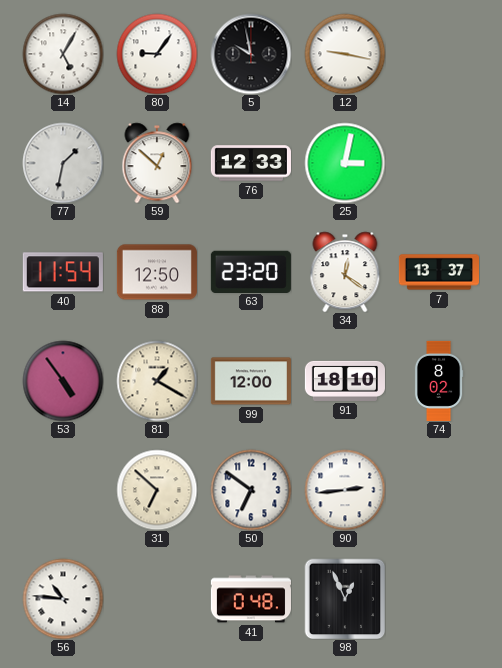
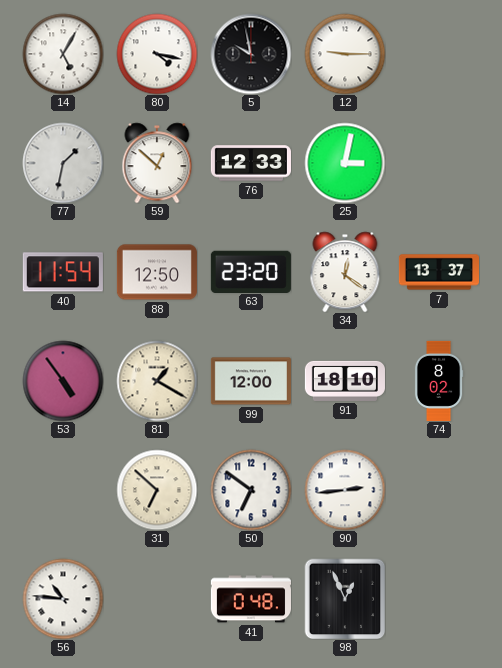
80: 9:06 -> 4:17 (157, 54)
12: 9:17 -> 9:15 (345, 54)
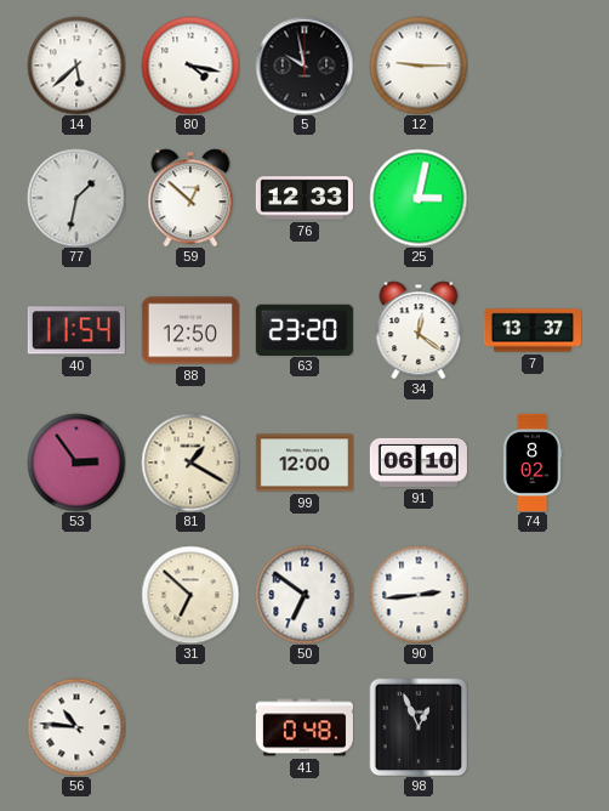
14: 5:05 -> 5:38 (76, 66)
53: 4:54 -> 2:54 (76, 463)
91: 18:10 -> 06:10 (419, 463)
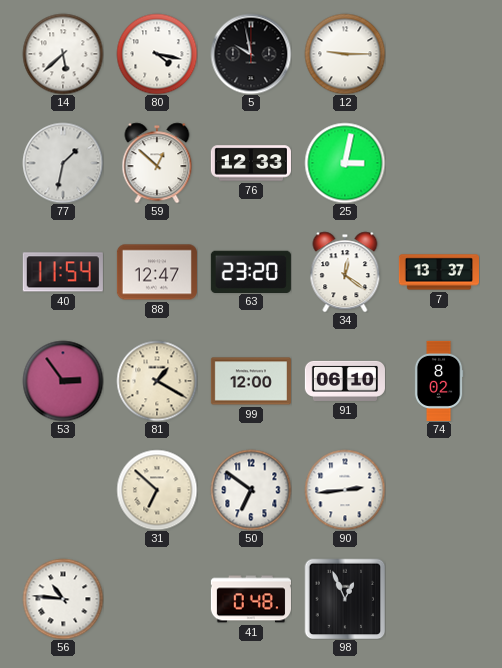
88: 12:50 -> 12:47 (157, 272)
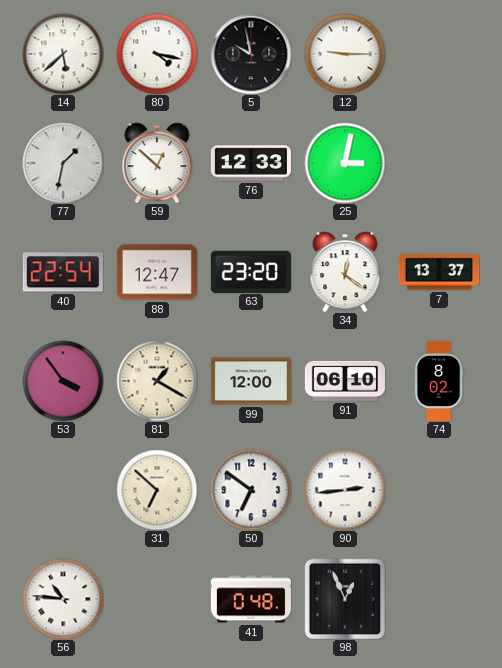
40: 11:54 -> 22:54 (63, 272)
53: 2:54 -> 3:54 (63, 381)
